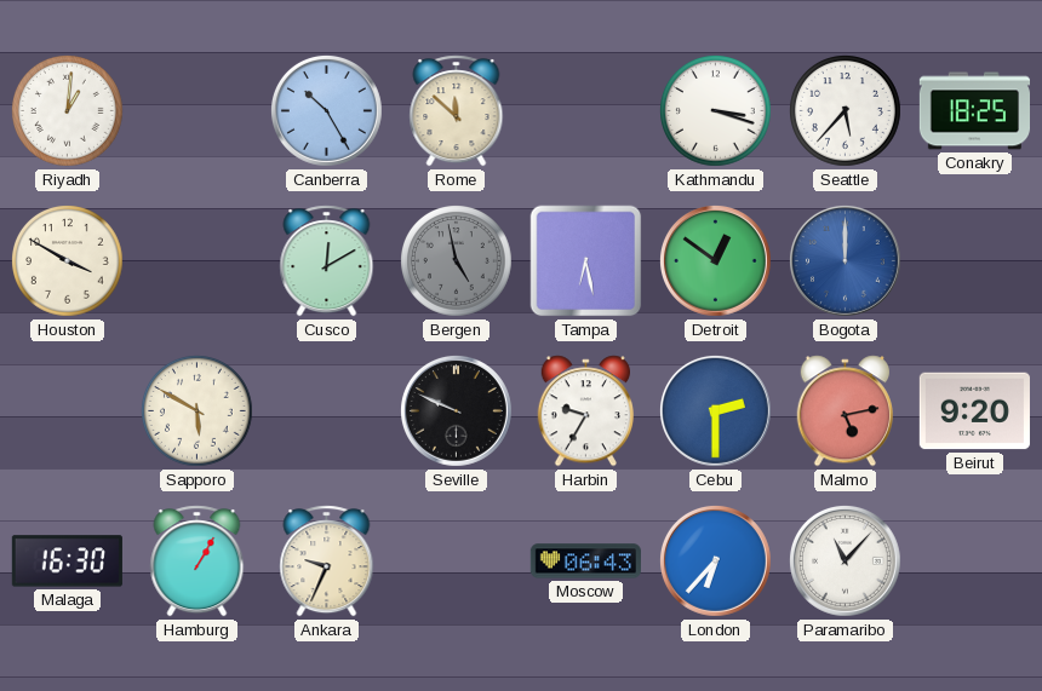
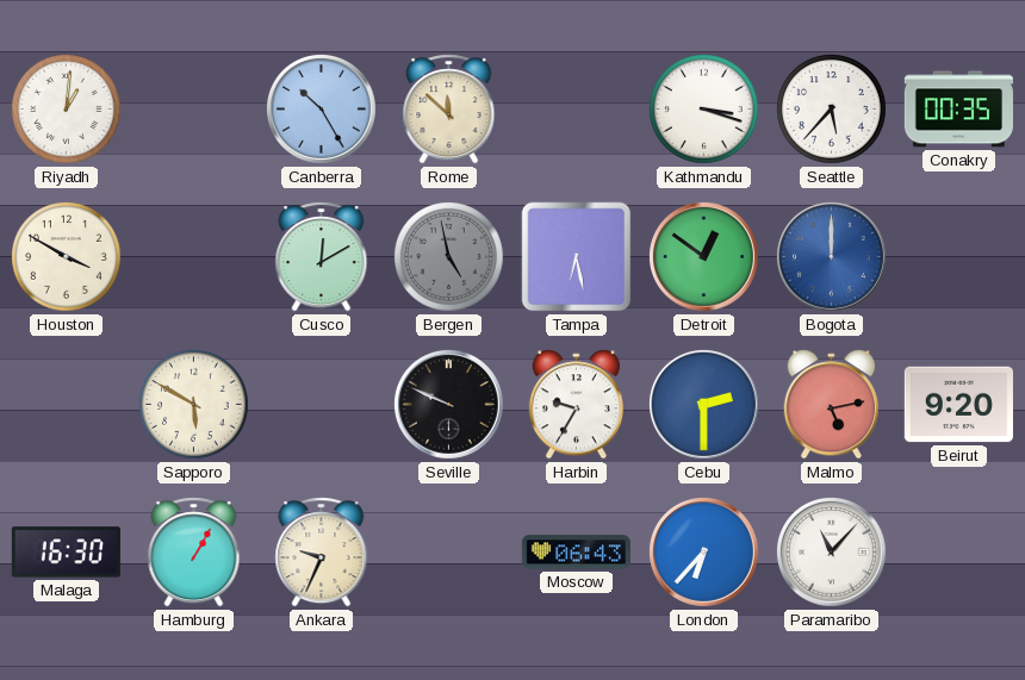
Conakry: 18:25 -> 00:35 (958, 110)
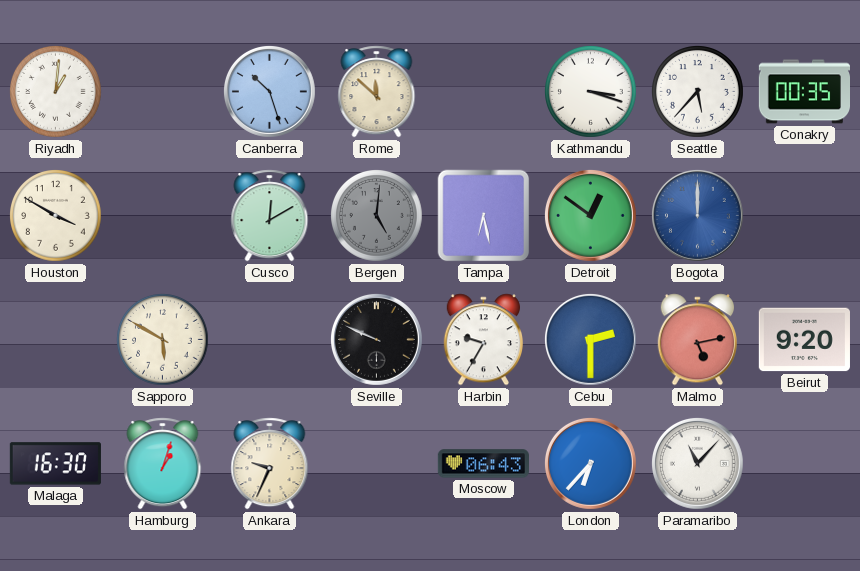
Canberra: 10:25 -> 10:27 (269, 91)
Bergen: 4:58 -> 5:01 (377, 216)
Hamburg: 1:05 -> 1:03 (163, 464)
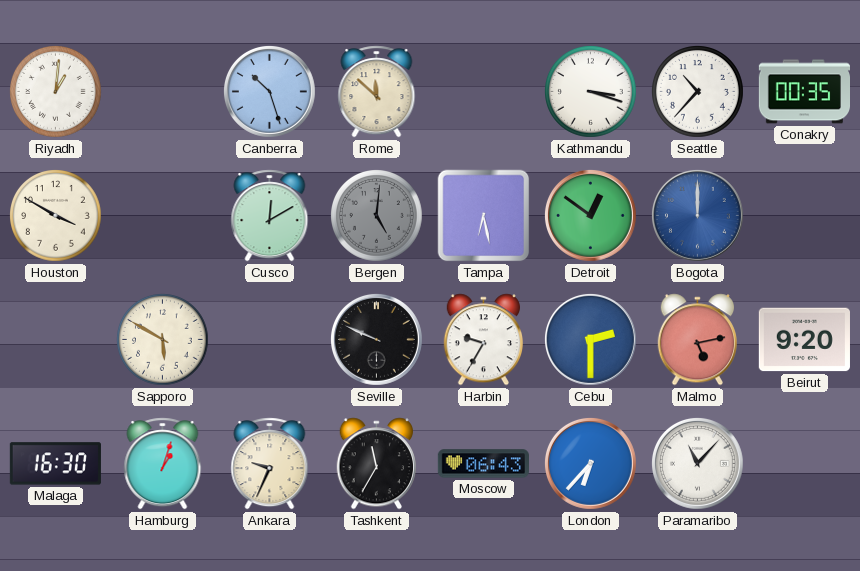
Seattle: 5:37 -> 10:37 (698, 92)
Tashkent: none -> 11:35 (376, 464)
